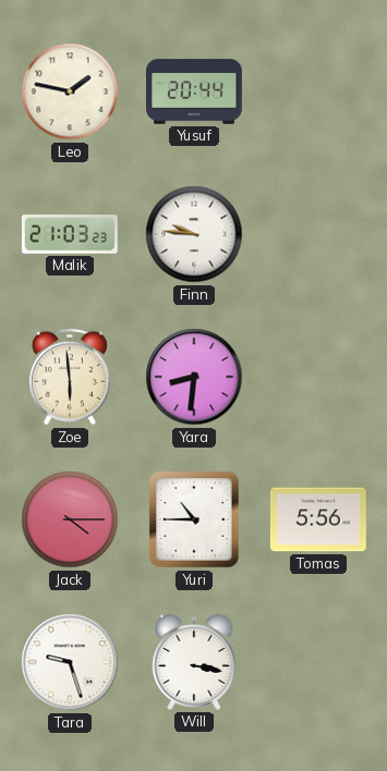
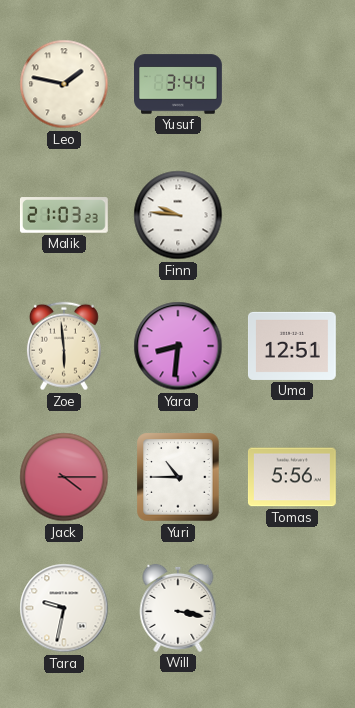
Yusuf: 20:44 -> 3:44 (179, 84)
Uma: none -> 12:51 (292, 346)
Tara: 9:27 -> 9:32 (64, 608)
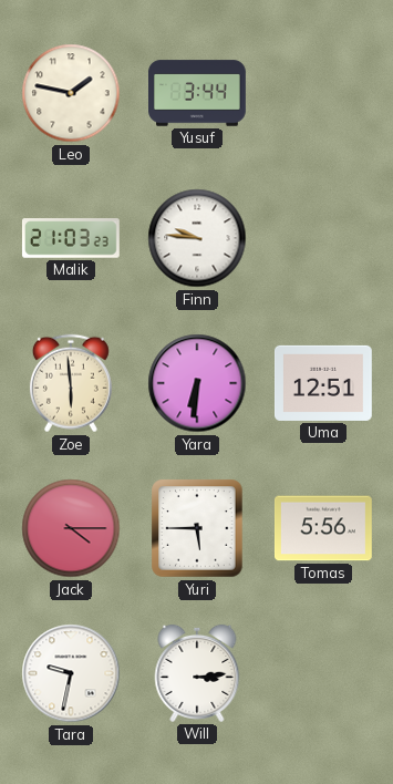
Yara: 8:31 -> 6:31 (197, 383)
Yuri: 10:45 -> 5:45 (197, 528)
Will: 3:17 -> 3:14 (197, 673)
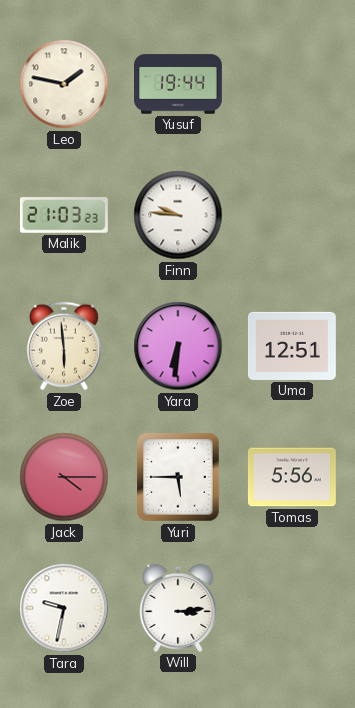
Yusuf: 3:44 -> 19:44 (179, 84)
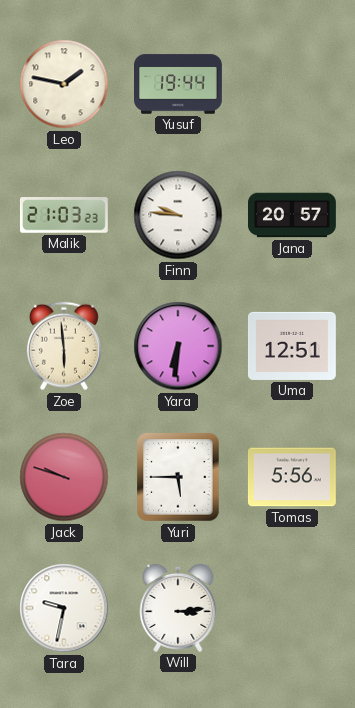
Jana: none -> 20:57 (293, 215)
Jack: 4:15 -> 9:48 (64, 477)
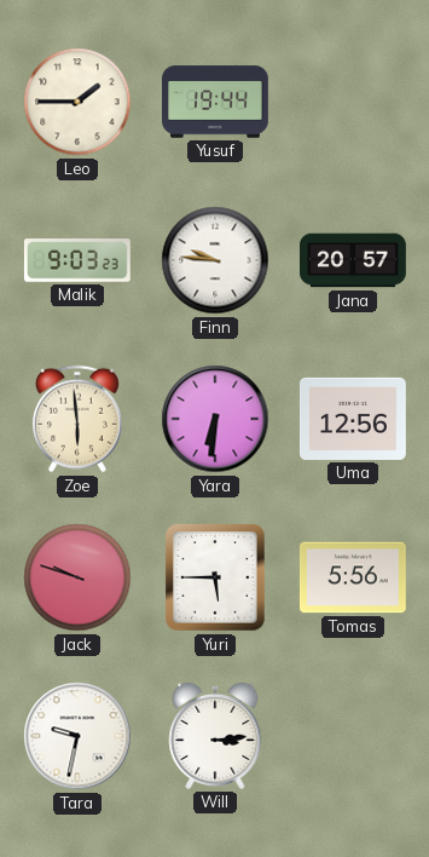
Leo: 1:47 -> 1:45 (77, 102)
Malik: 21:03 -> 9:03 (77, 260)
Uma: 12:51 -> 12:56 (353, 419)
